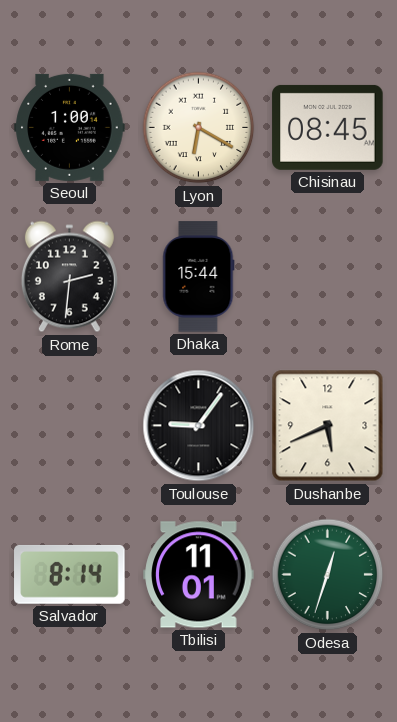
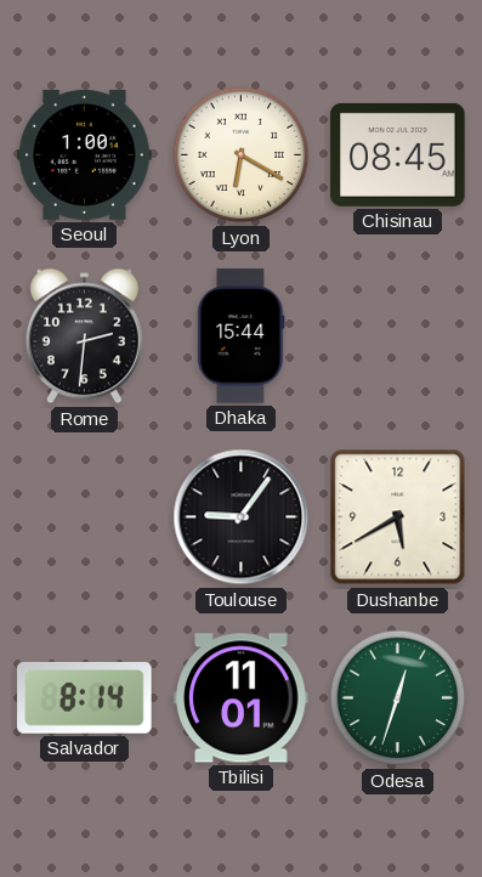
Dushanbe: 5:41 -> 5:40 (398, 517)
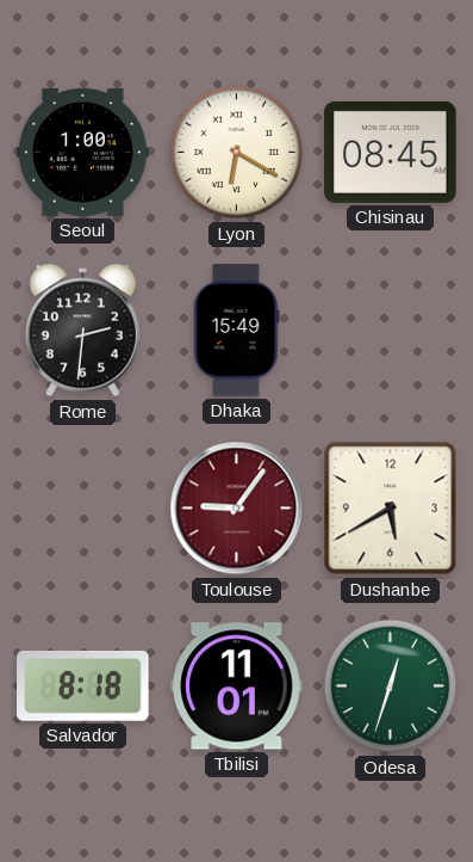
Dhaka: 15:44 -> 15:49 (237, 331)
Toulouse dial: black -> burgundy (237, 509)
Salvador: 8:14 -> 8:18 (83, 685)
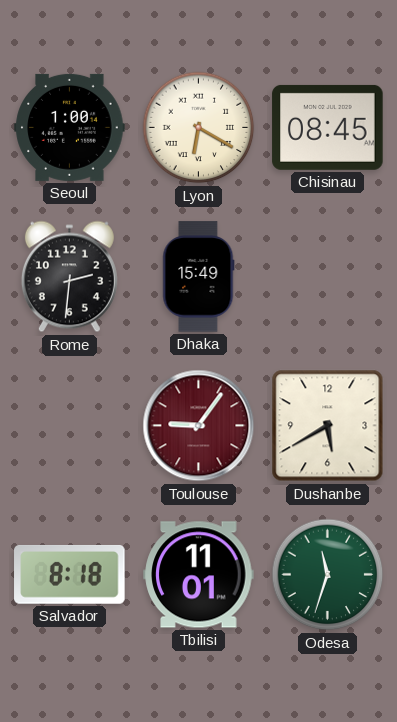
Odesa: 12:33 -> 11:33 (328, 575)
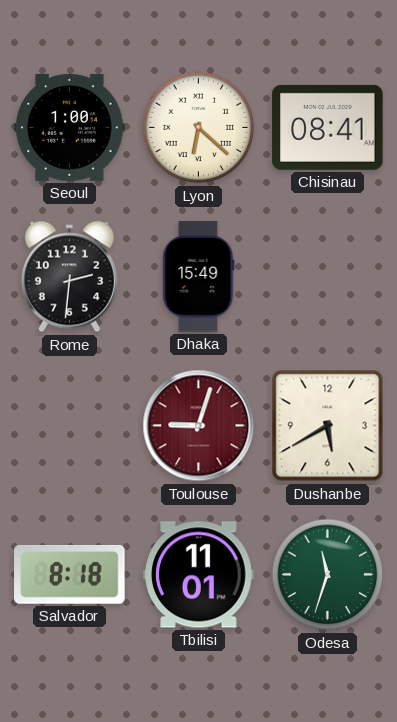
Lyon: 6:20 -> 6:22 (199, 128)
Chisinau: 08:45 -> 08:41 (328, 127)
Toulouse: 9:06 -> 9:03 (199, 426)
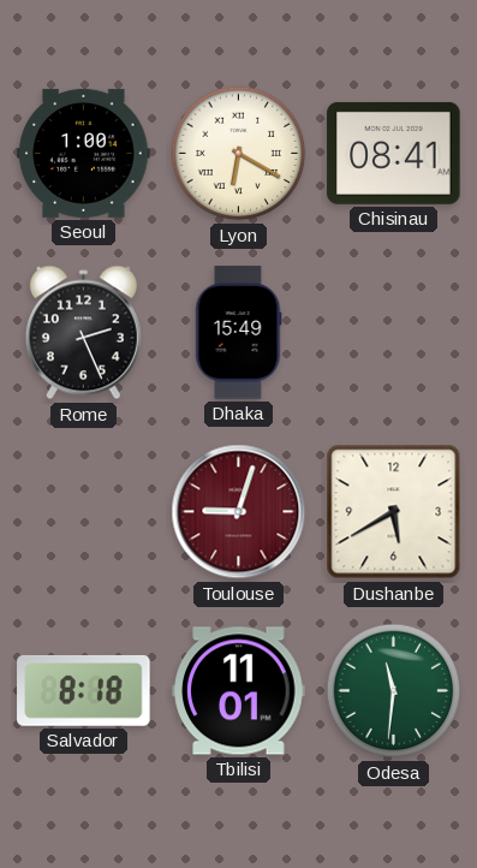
Lyon: 6:22 -> 6:20 (239, 154)
Rome: 2:31 -> 2:26 (83, 333)
Odesa: 11:33 -> 11:31 (394, 691)
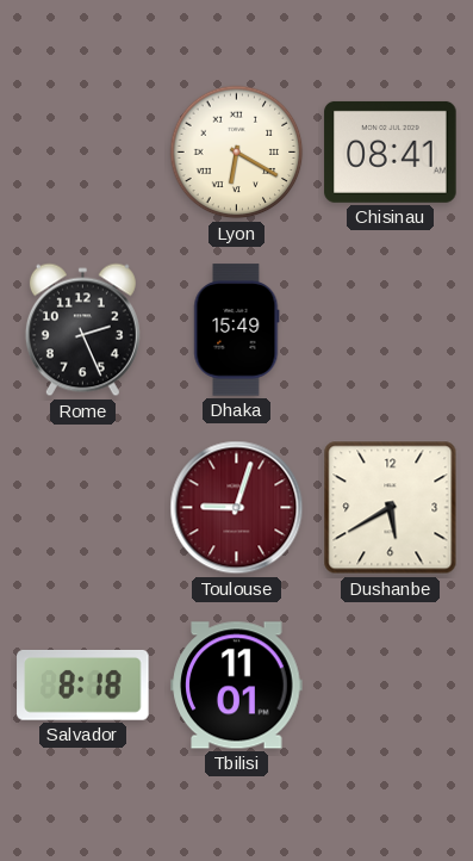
Seoul: 1:00 -> none (84, 153)
Odesa: 11:31 -> none (394, 691)
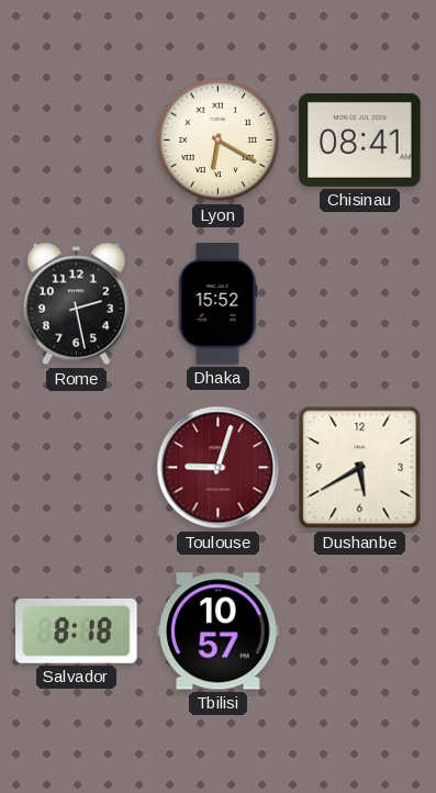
Rome: 2:26 -> 2:28 (76, 304)
Dhaka: 15:49 -> 15:52 (219, 304)
Tbilisi: 11:01 -> 10:57 (219, 632)
